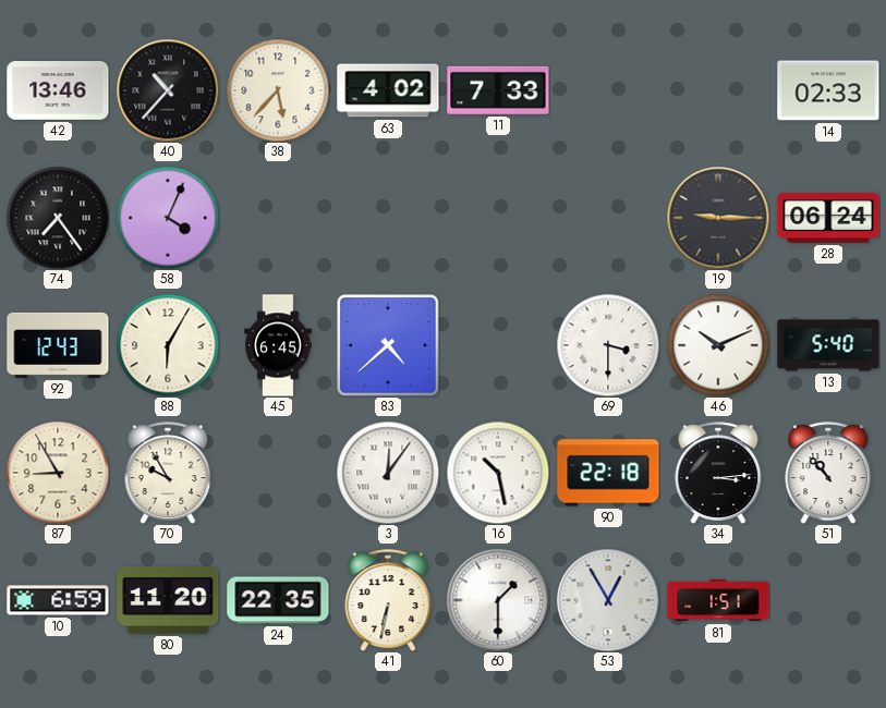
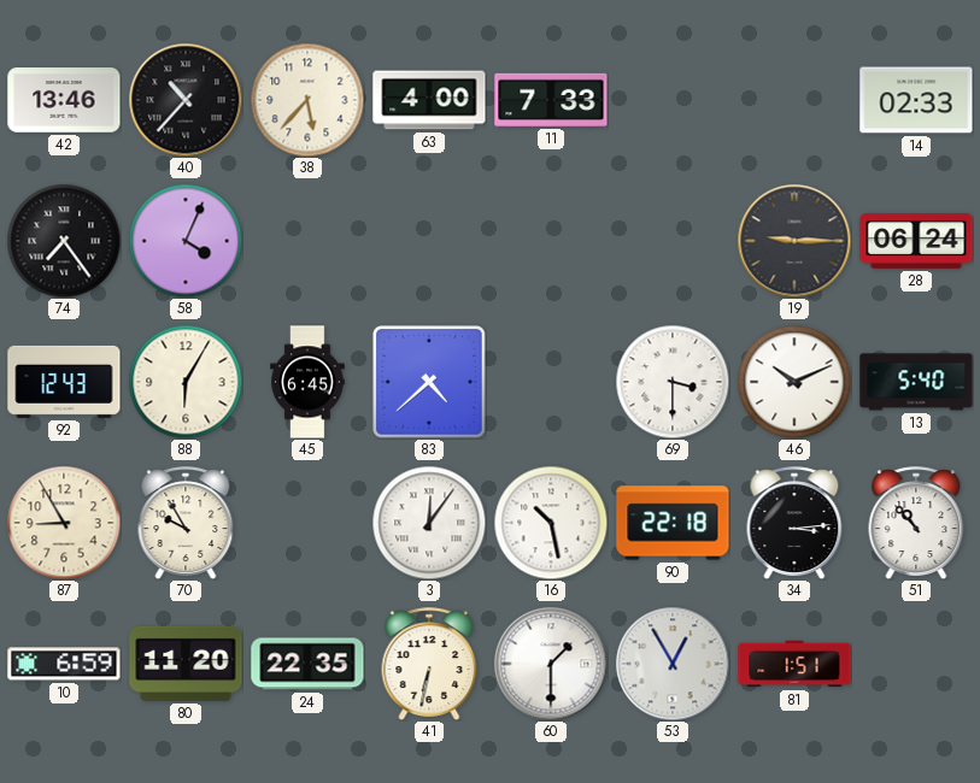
63: 4:02 -> 4:00 (429, 100)
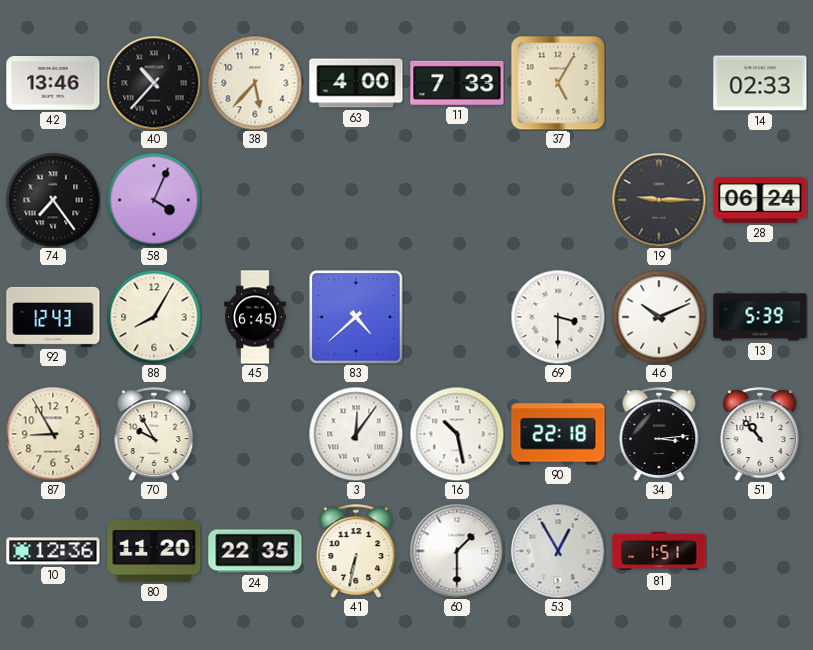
37: none -> 5:05 (558, 83)
88: 6:05 -> 8:05 (154, 317)
13: 5:40 -> 5:39 (760, 317)
10: 6:59 -> 12:36 (53, 551)
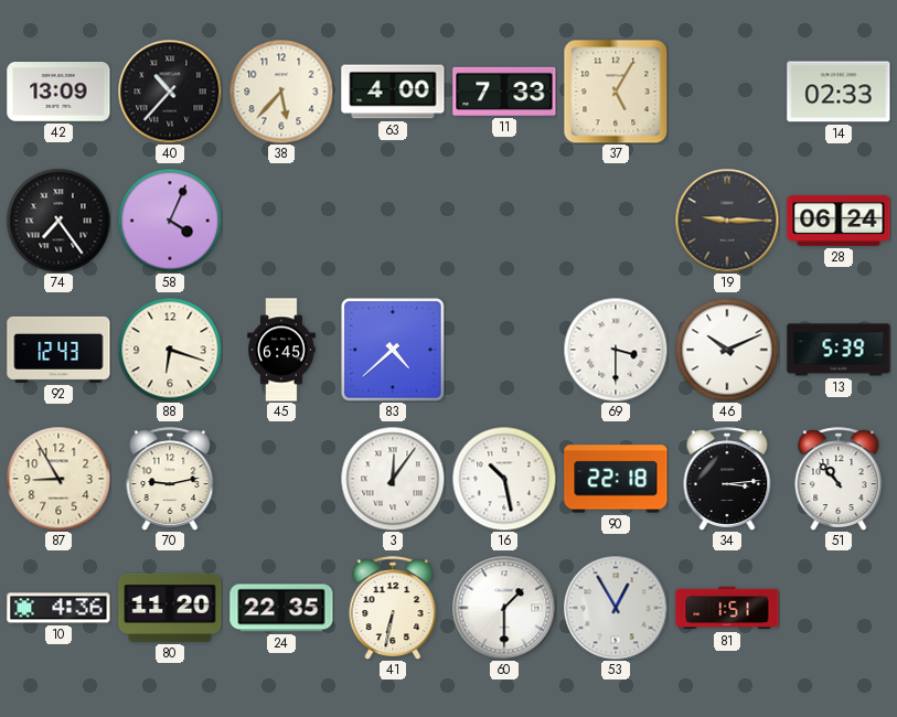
42: 13:46 -> 13:09 (58, 93)
88: 8:05 -> 6:18 (170, 350)
70: 9:55 -> 9:13 (170, 479)
10: 12:36 -> 4:36 (58, 608)
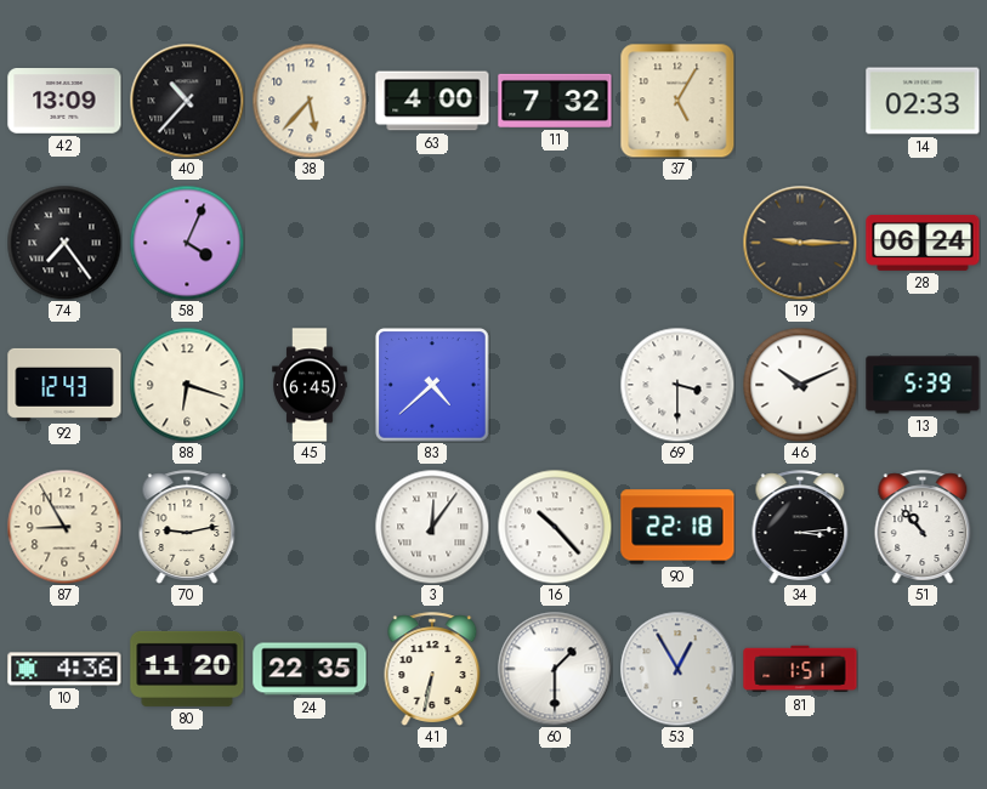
11: 7:33 -> 7:32 (555, 101)
16: 10:28 -> 10:23 (555, 527)
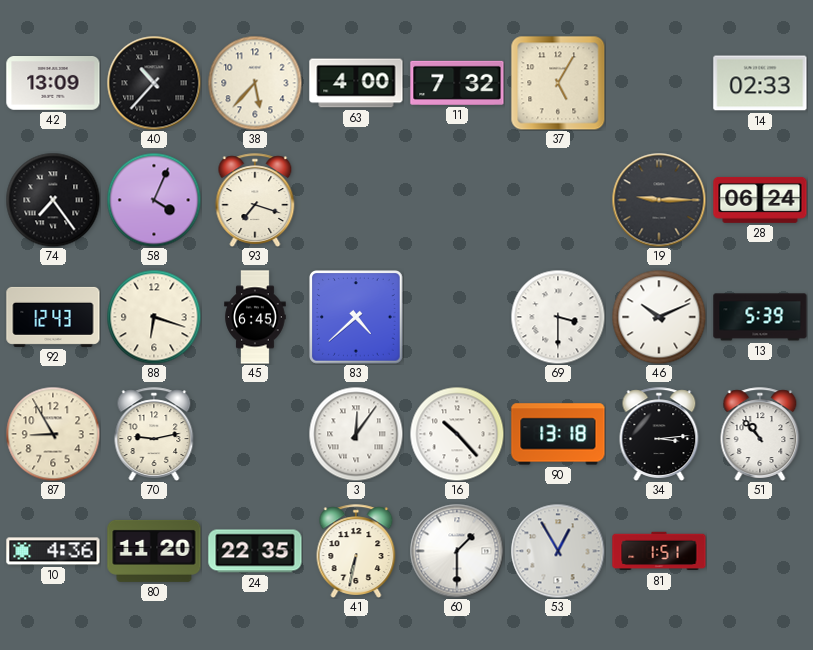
93: none -> 7:18 (255, 200)
90: 22:18 -> 13:18 (558, 434)
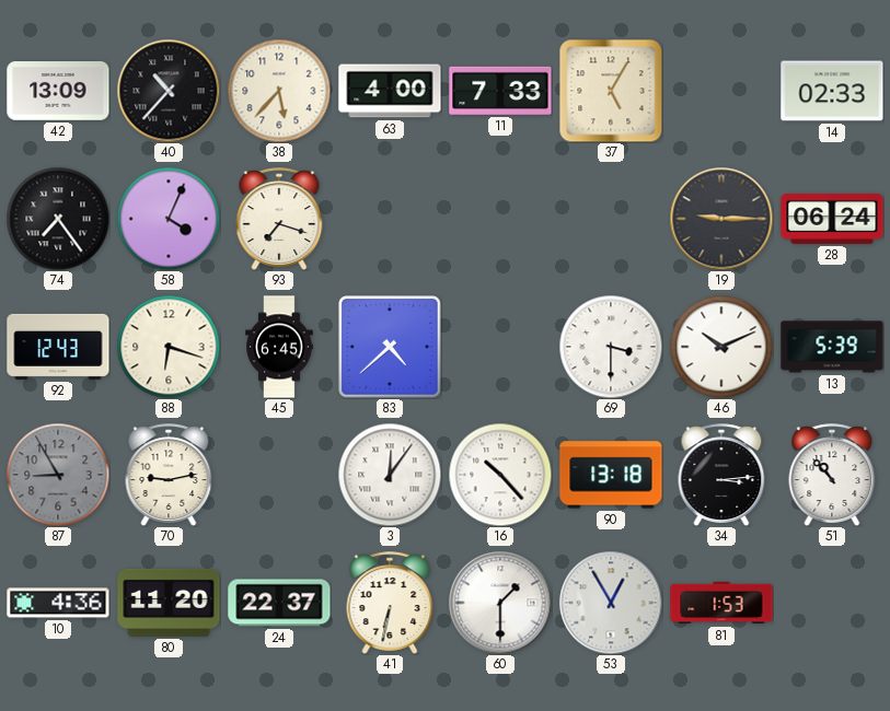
11: 7:32 -> 7:33 (500, 91)
87 dial: cream -> grey (58, 475)
24: 22:35 -> 22:37 (279, 603)
81: 1:51 -> 1:53 (721, 603)
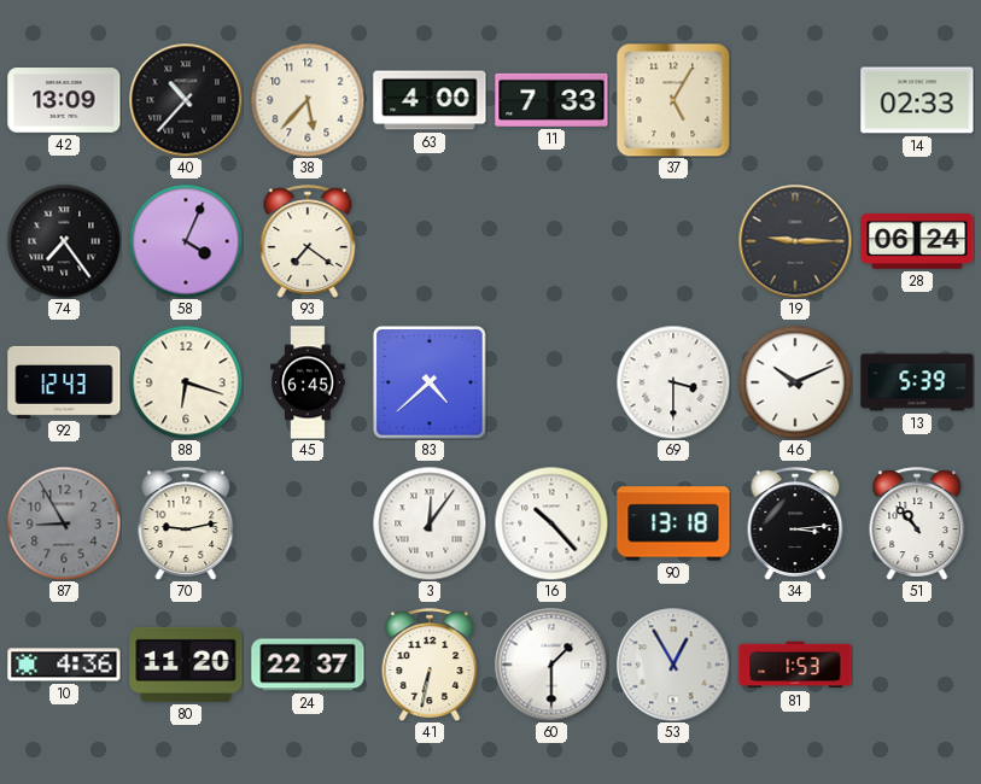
93: 7:18 -> 7:21 (308, 241)
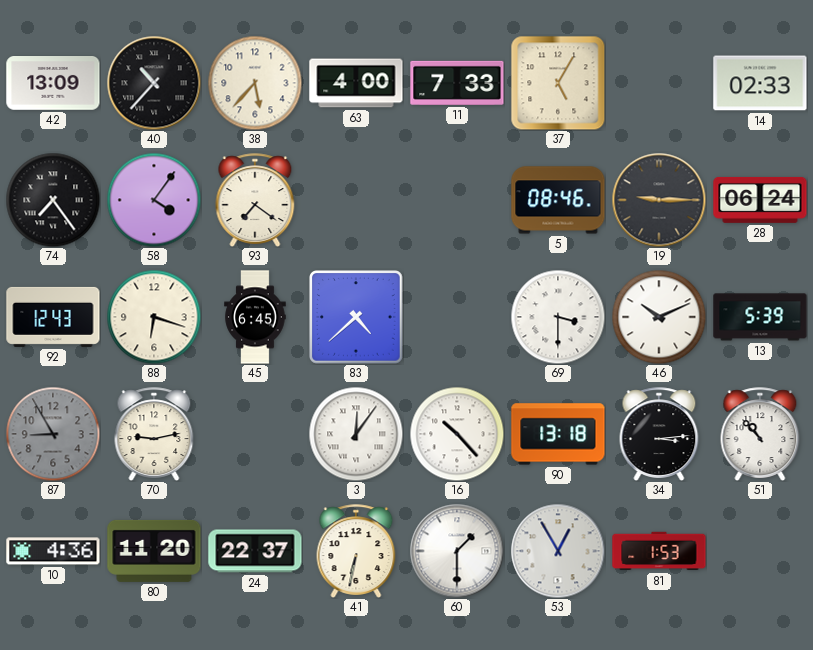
58: 4:04 -> 4:06 (154, 200)
5: none -> 08:46 (558, 200)
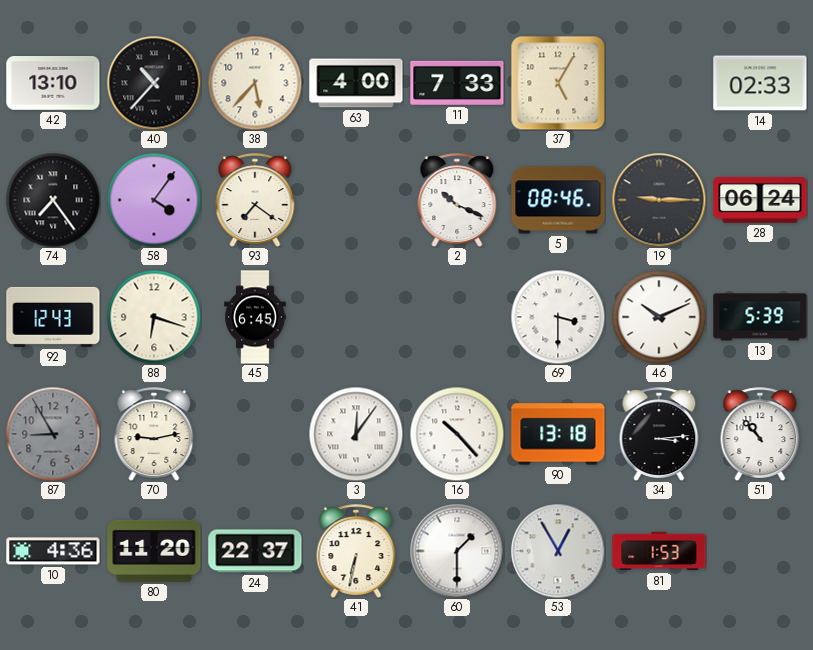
42: 13:09 -> 13:10 (53, 84)
2: none -> 10:19 (457, 200)
83: 4:38 -> none (357, 318)
